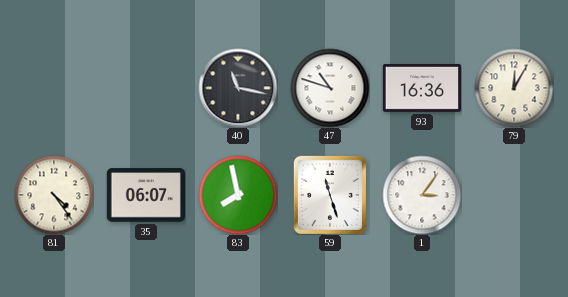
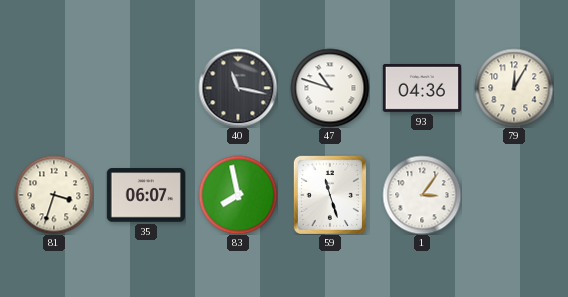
93: 16:36 -> 04:36 (421, 88)
81: 4:24 -> 3:33 (54, 195)
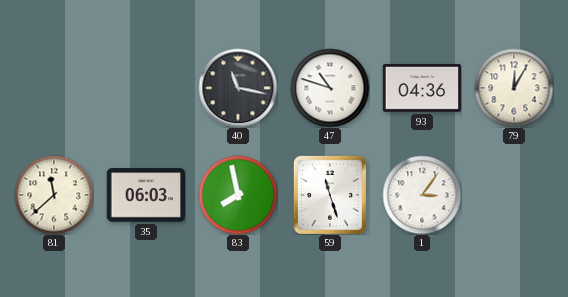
81: 3:33 -> 11:38 (54, 195)
35: 06:07 -> 06:03 (145, 195)
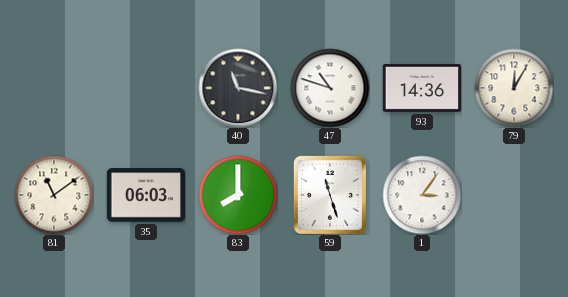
93: 04:36 -> 14:36 (421, 88)
81: 11:38 -> 11:09 (54, 195)
83: 7:58 -> 8:00 (238, 195)
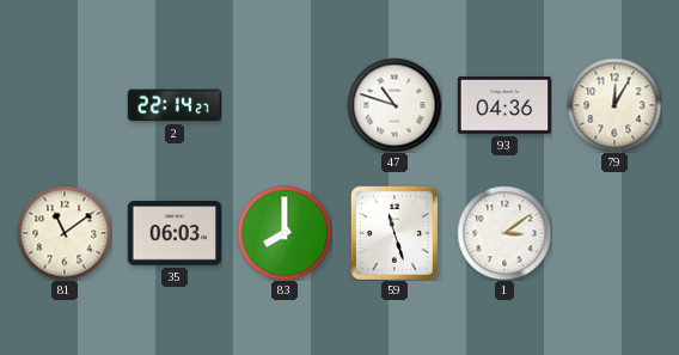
2: none -> 22:14 (173, 105)
40: 11:17 -> none (238, 88)
93: 14:36 -> 04:36 (503, 105)
1: 3:06 -> 3:09 (504, 233)
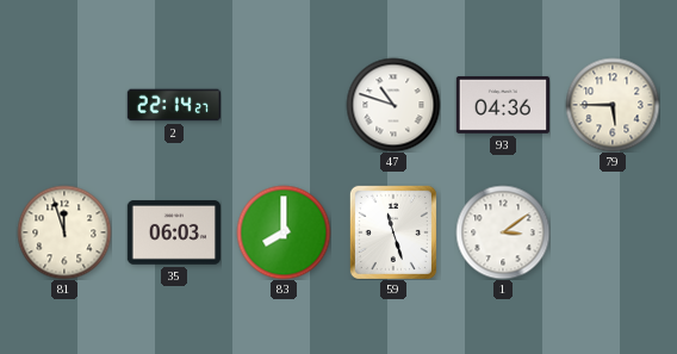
79: 12:05 -> 5:45 (613, 105)
81: 11:09 -> 11:57 (64, 232)
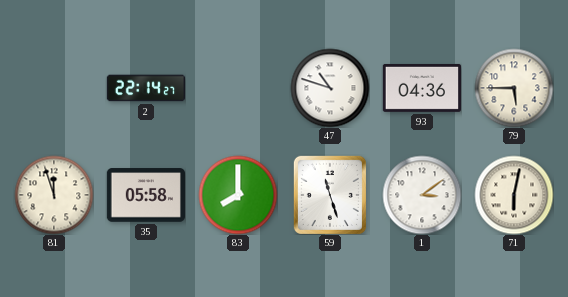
35: 06:03 -> 05:58 (145, 195)
71: none -> 6:02 (514, 195)
